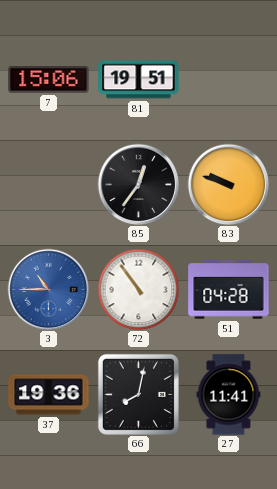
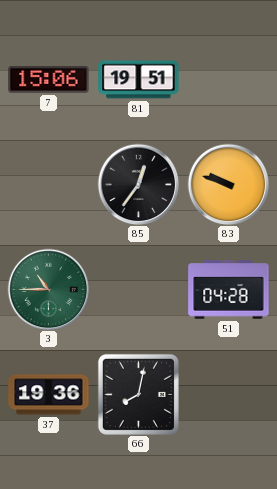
3 dial: blue -> green (48, 289)
72: 10:54 -> none (138, 289)
27: 11:41 -> none (229, 395)
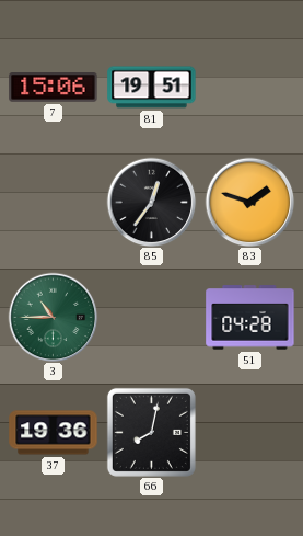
83: 9:48 -> 1:48 (249, 202)
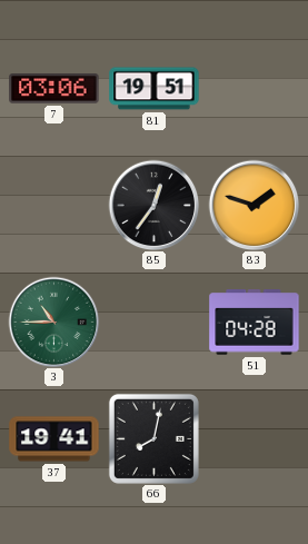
7: 15:06 -> 03:06 (54, 89)
37: 19:36 -> 19:41 (54, 439)
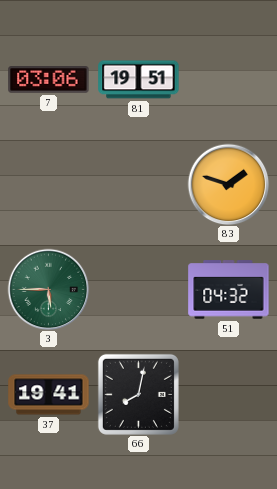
85: 12:36 -> none (153, 205)
3: 10:45 -> 5:45 (48, 289)
51: 04:28 -> 04:32 (229, 290)
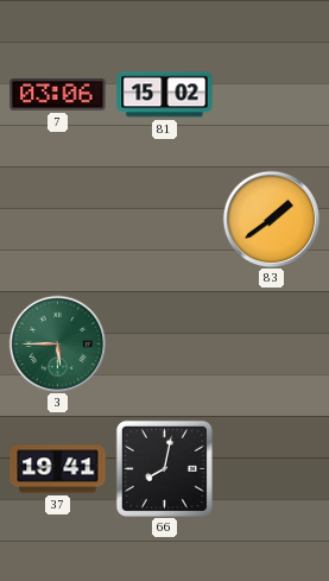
81: 19:51 -> 15:02 (165, 95)
83: 1:48 -> 1:39 (271, 219)
51: 04:32 -> none (229, 290)
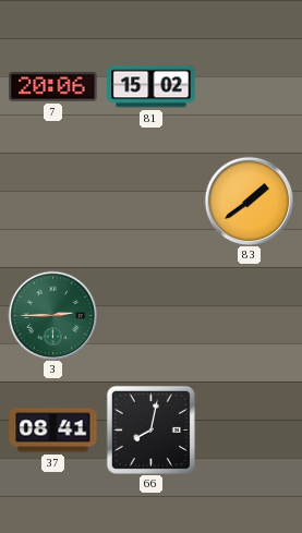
7: 03:06 -> 20:06 (53, 87)
3: 5:45 -> 2:45 (52, 315)
37: 19:41 -> 08:41 (53, 431)
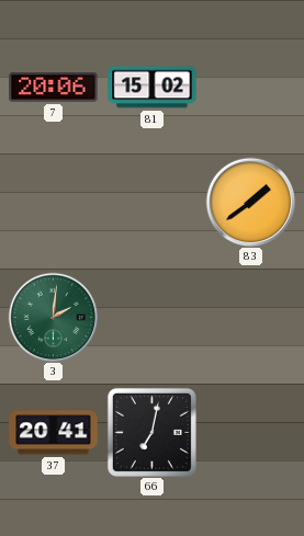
3: 2:45 -> 2:01 (53, 317)
37: 08:41 -> 20:41 (54, 433)
66: 8:02 -> 7:02 (151, 432)
